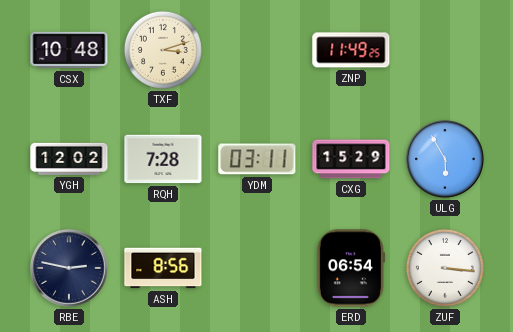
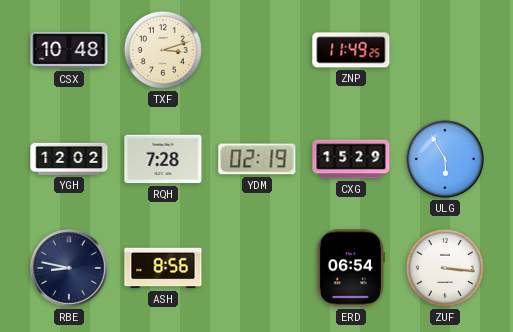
YDM: 03:11 -> 02:19 (257, 159)
RBE: 2:47 -> 8:47 (69, 268)
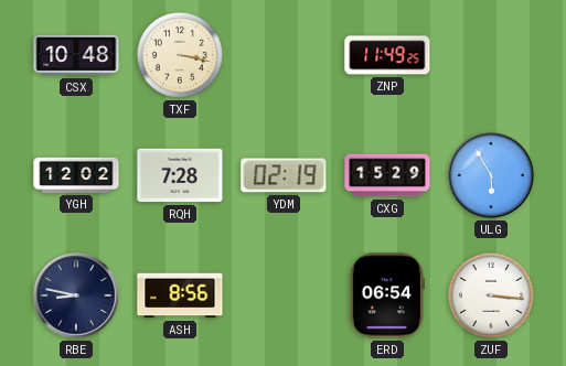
TXF: 3:12 -> 3:17 (180, 55)
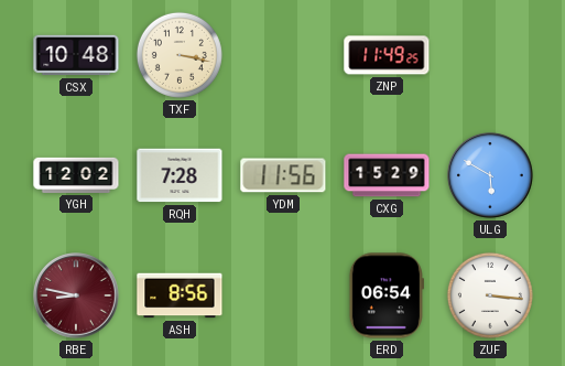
YDM: 02:19 -> 11:56 (283, 175)
ULG: 5:55 -> 5:50 (490, 175)
RBE dial: navy -> burgundy (76, 295)
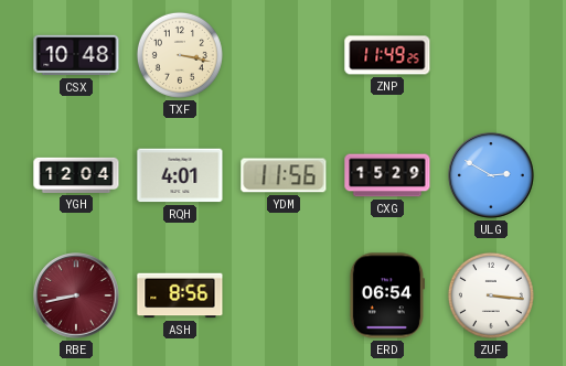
YGH: 12:02 -> 12:04 (76, 175)
RQH: 7:28 -> 4:01 (180, 175)
ULG: 5:50 -> 2:50 (491, 175)
RBE: 8:47 -> 8:43 (76, 295)
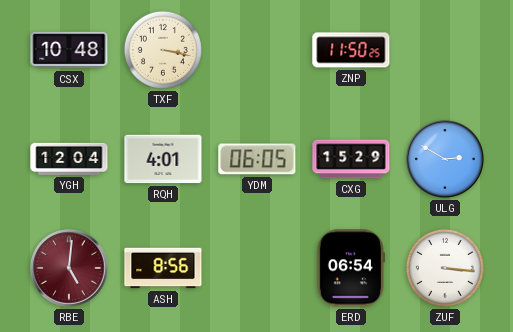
ZNP: 11:49 -> 11:50 (351, 50)
YDM: 11:56 -> 06:05 (257, 159)
RBE: 8:43 -> 5:01 (69, 268)
